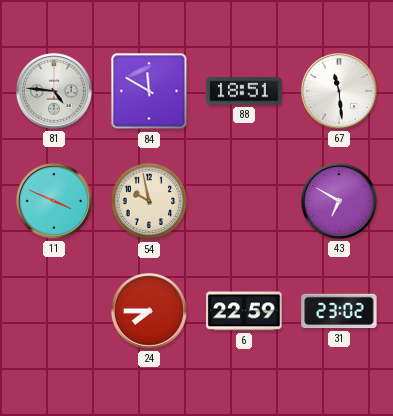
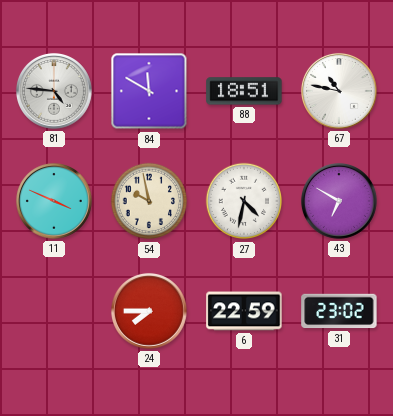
67: 11:29 -> 10:47 (339, 91)
27: none -> 4:32 (244, 201)
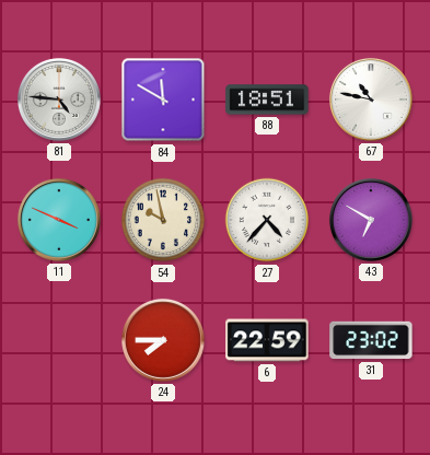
27: 4:32 -> 4:37 (267, 220)
